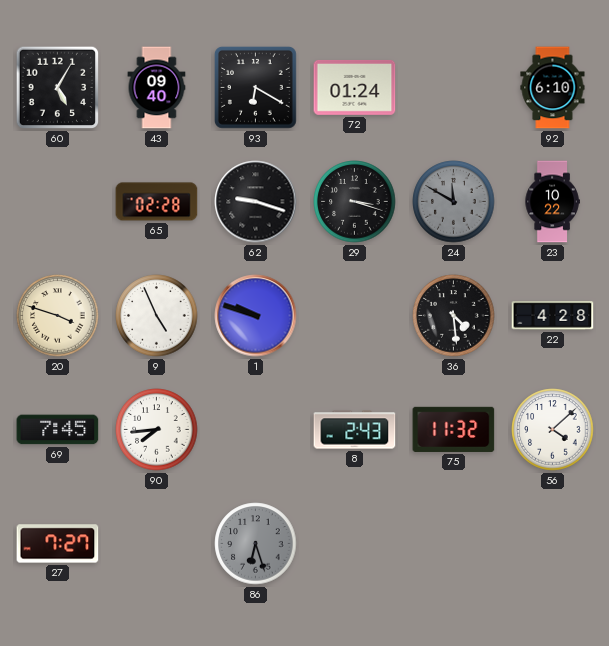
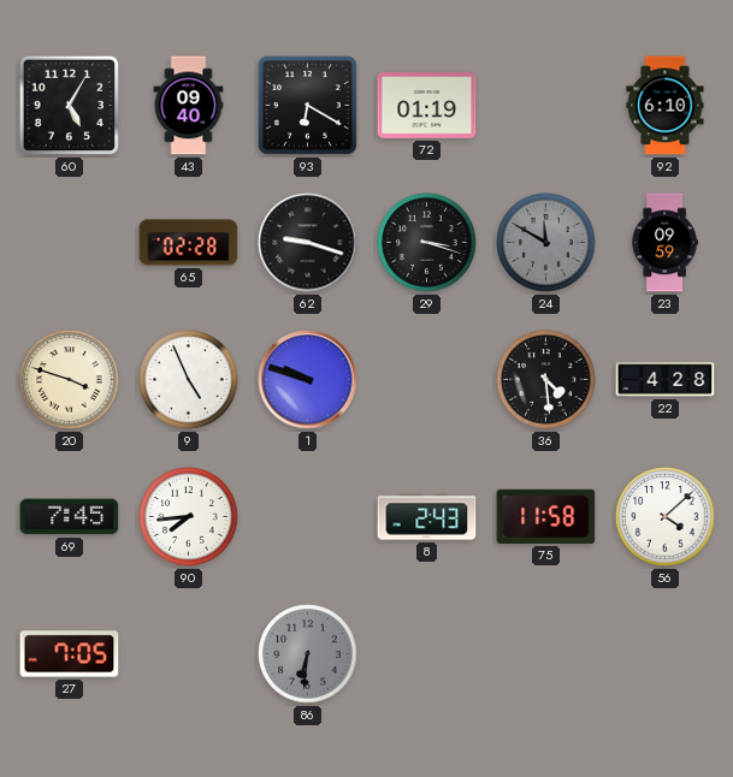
72: 01:24 -> 01:19 (427, 105)
23: 10:22 -> 09:59 (664, 243)
75: 11:32 -> 11:58 (546, 516)
27: 7:27 -> 7:05 (70, 654)
86: 6:27 -> 6:31 (308, 654)
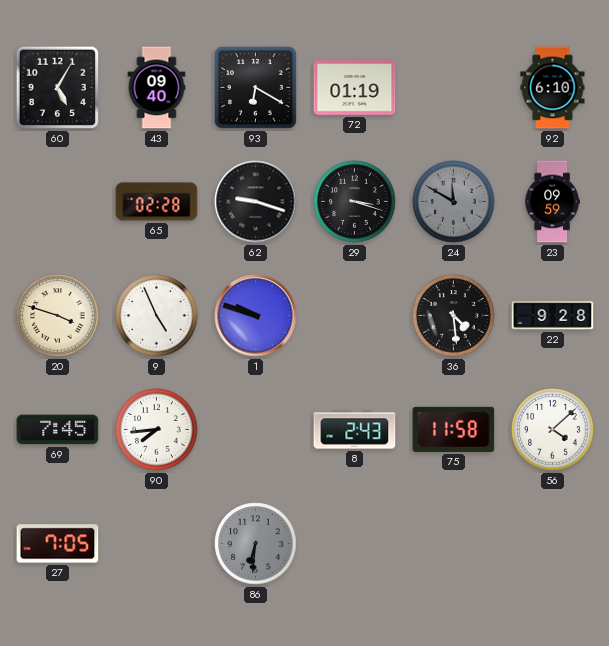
22: 4:28 -> 9:28 (553, 316)
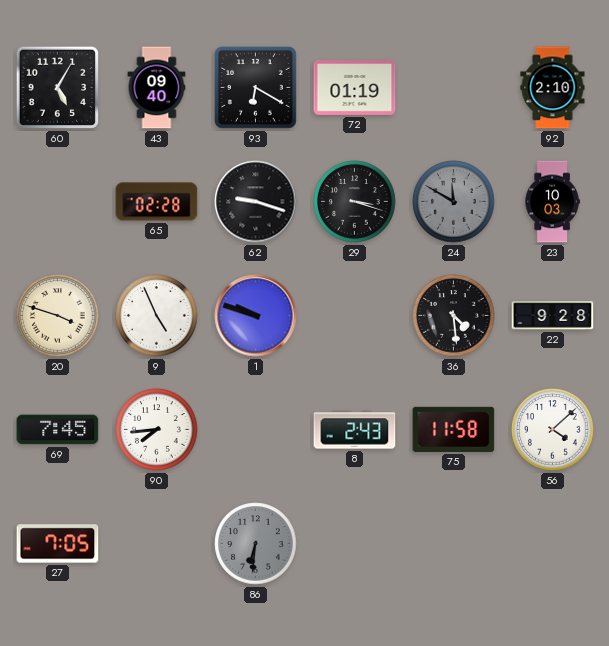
92: 6:10 -> 2:10 (553, 88)
23: 09:59 -> 10:03 (552, 202)
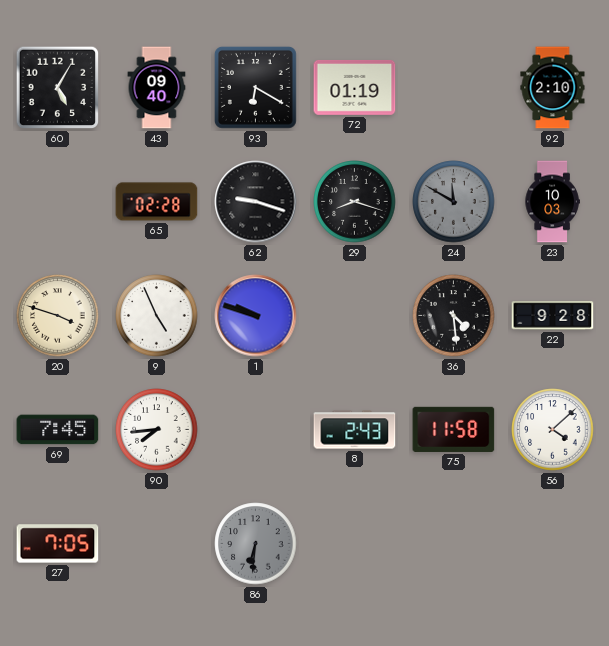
29: 3:18 -> 8:18 (355, 202)
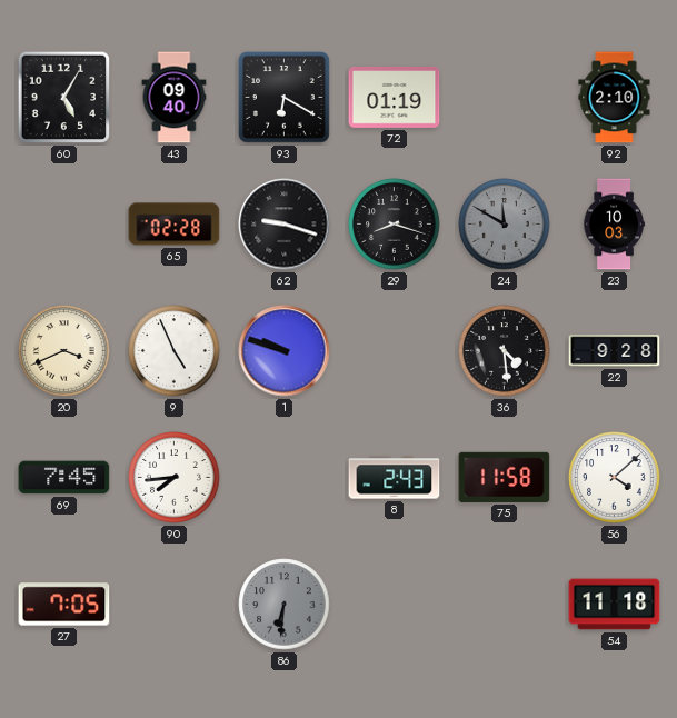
20: 3:48 -> 3:41 (64, 351)
54: none -> 11:18 (615, 605)
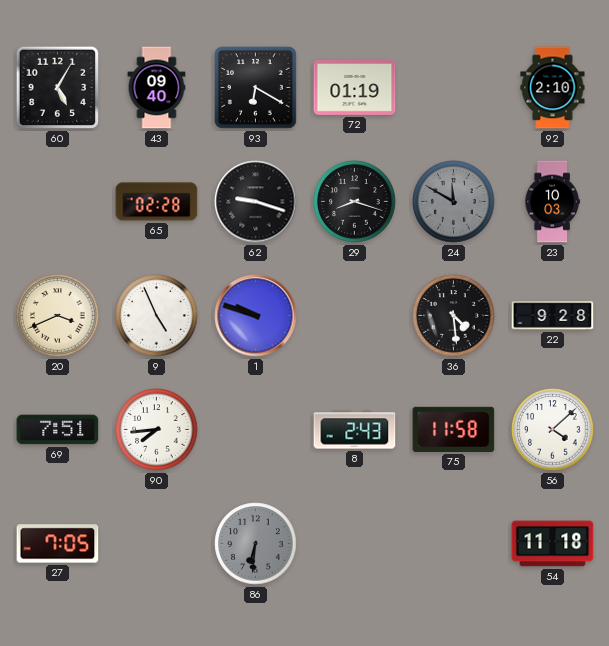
69: 7:45 -> 7:51 (58, 430)
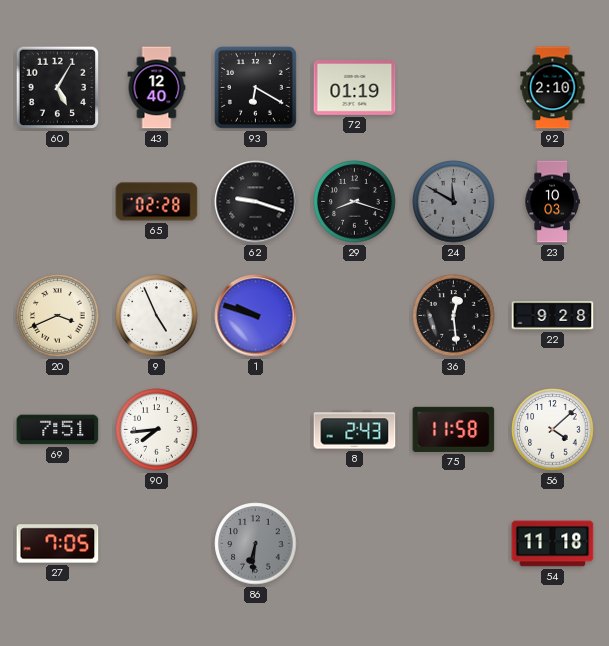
43: 09:40 -> 12:40 (157, 88)
36: 4:29 -> 12:29 (454, 316)
